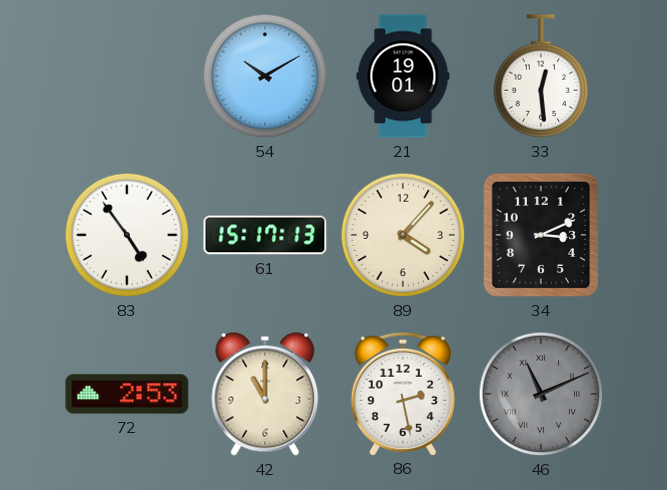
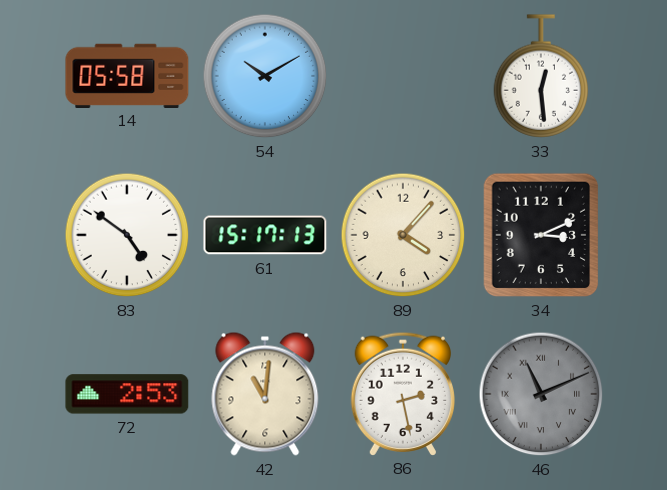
14: none -> 05:58 (127, 75)
21: 19:01 -> none (403, 76)
83: 4:54 -> 4:51 (127, 235)
42: 11:00 -> 11:01 (265, 394)
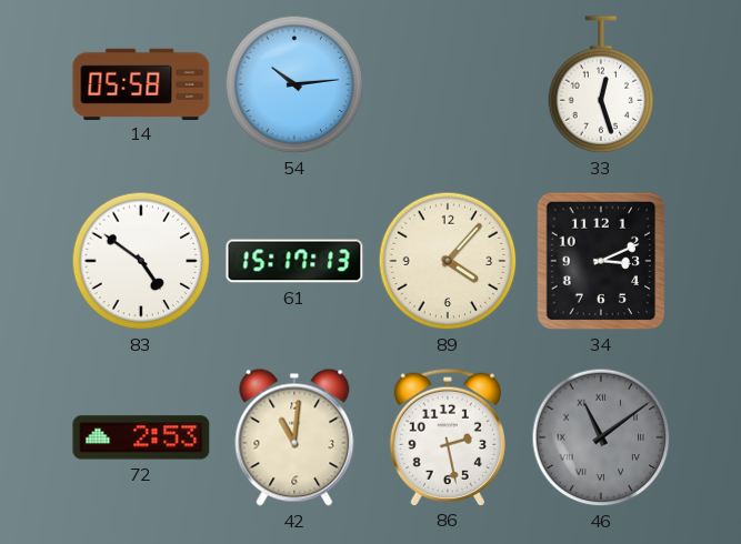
54: 10:10 -> 10:14 (294, 84)
33: 12:29 -> 12:27 (601, 84)
46: 11:11 -> 11:09 (601, 437)
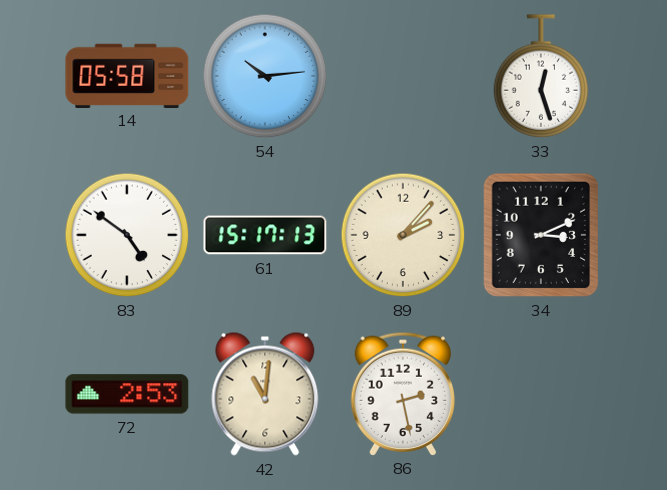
89: 4:07 -> 2:07 (403, 235)
46: 11:09 -> none (601, 437)
